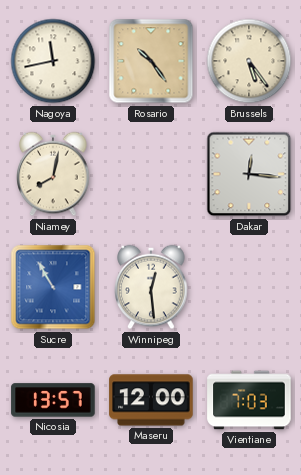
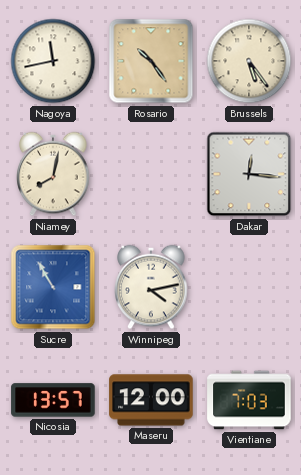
Winnipeg: 12:29 -> 4:13 (151, 287)
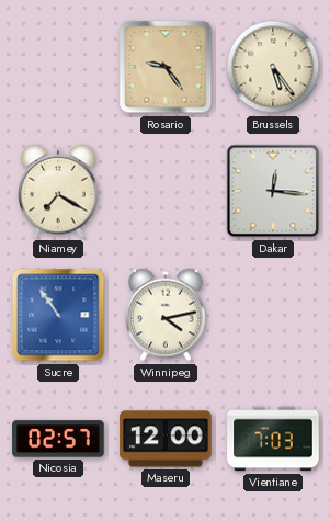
Nagoya: 11:43 -> none (53, 61)
Rosario: 10:24 -> 9:24 (166, 67)
Niamey: 8:02 -> 7:20 (58, 191)
Sucre: 10:55 -> 10:54 (58, 315)
Nicosia: 13:57 -> 02:57 (58, 439)
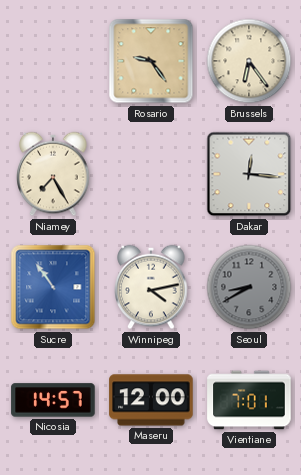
Brussels: 5:24 -> 6:24 (249, 61)
Niamey: 7:20 -> 7:25 (53, 174)
Seoul: none -> 8:40 (249, 287)
Nicosia: 02:57 -> 14:57 (53, 400)
Vientiane: 7:03 -> 7:01 (249, 400)
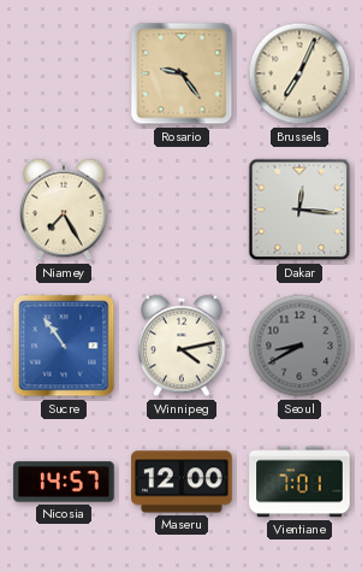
Brussels: 6:24 -> 7:04 (299, 73)
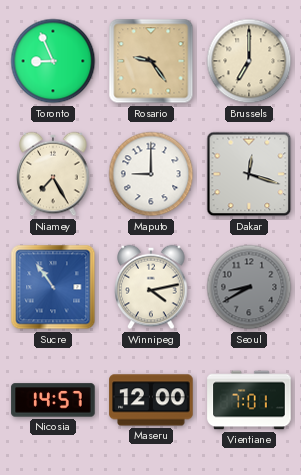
Toronto: none -> 8:56 (53, 61)
Brussels: 7:04 -> 7:00 (249, 61)
Maputo: none -> 9:00 (151, 174)
Dakar: 12:16 -> 12:18 (249, 174)
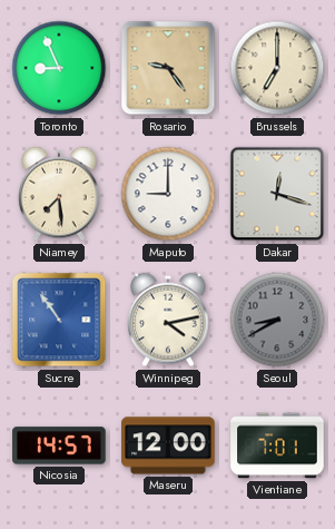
Niamey: 7:25 -> 7:29 (59, 194)
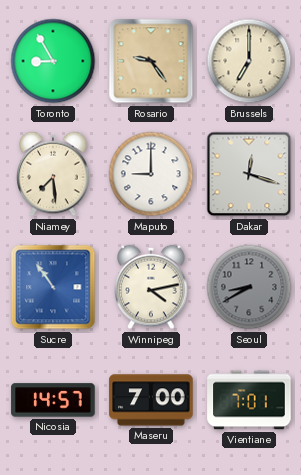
Toronto: 8:56 -> 8:55 (53, 61)
Maseru: 12:00 -> 7:00 (151, 400)
